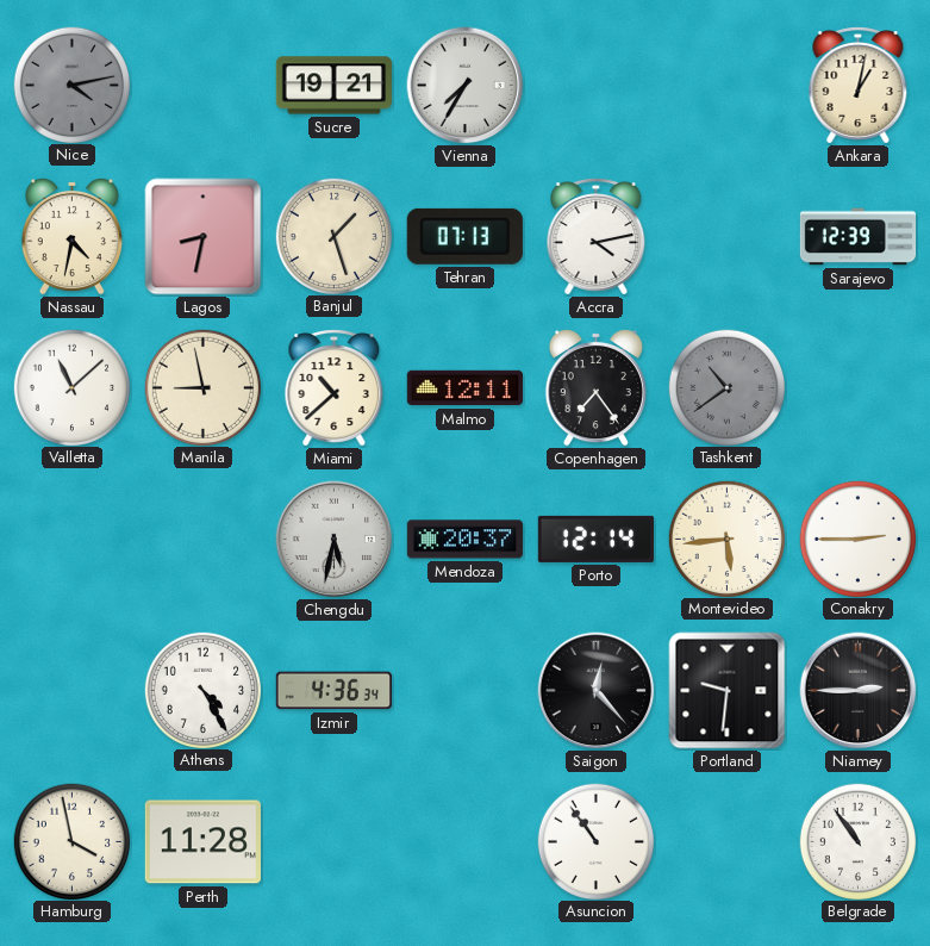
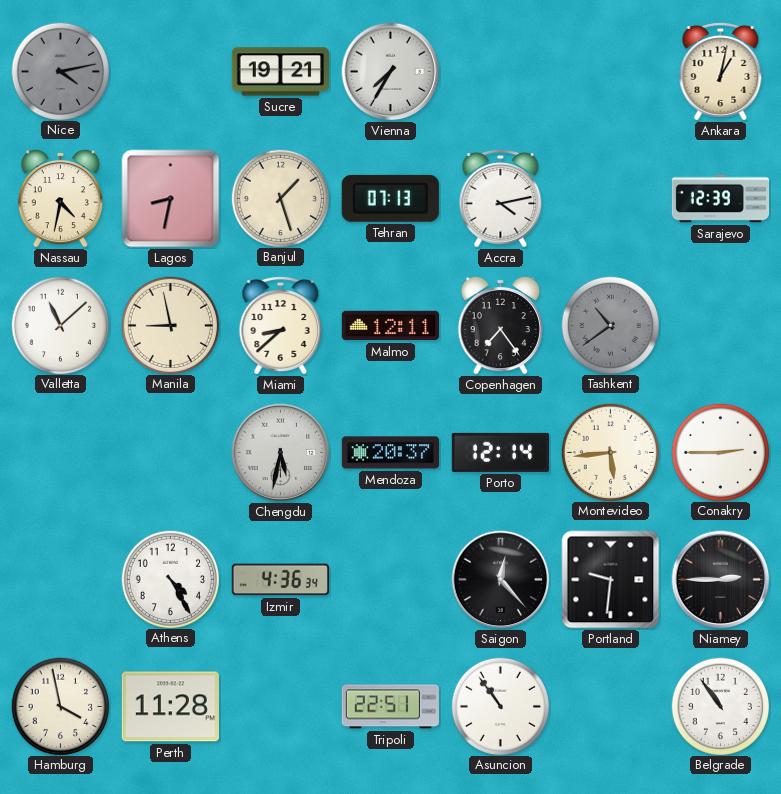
Miami: 10:38 -> 8:38 (281, 326)
Tripoli: none -> 22:51 (390, 707)
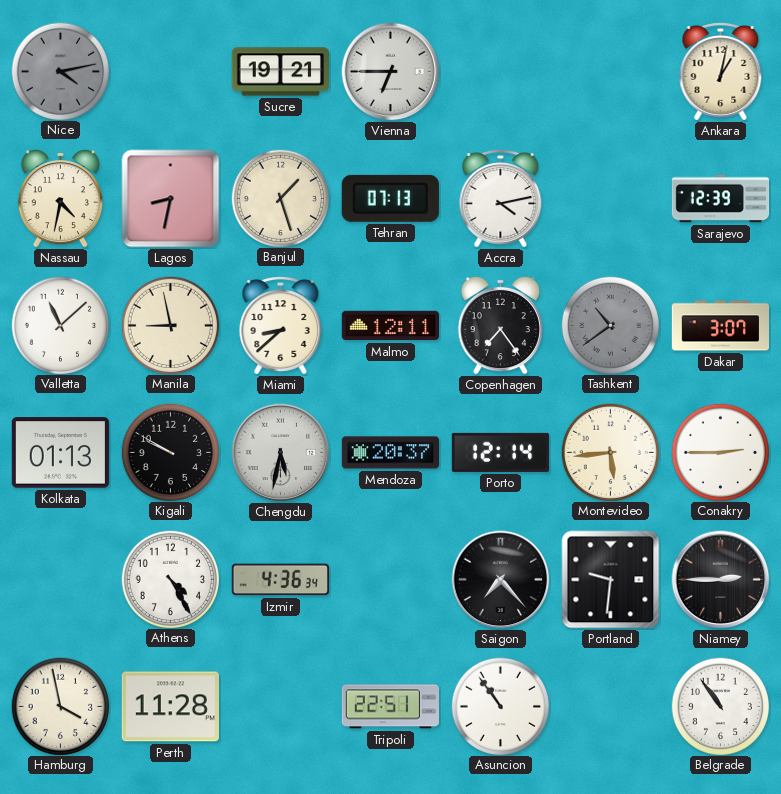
Vienna: 7:35 -> 6:45 (391, 72)
Dakar: none -> 3:07 (720, 326)
Kolkata: none -> 01:13 (60, 453)
Kigali: none -> 9:50 (170, 452)
Saigon: 12:23 -> 7:23 (501, 580)
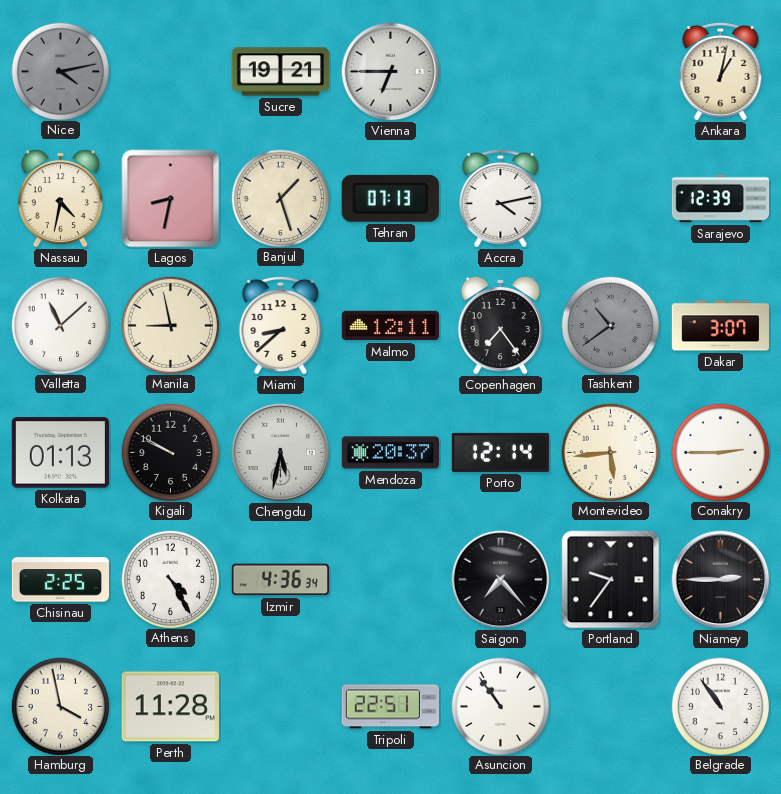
Chisinau: none -> 2:25 (60, 580)
Portland: 9:31 -> 9:36 (611, 580)
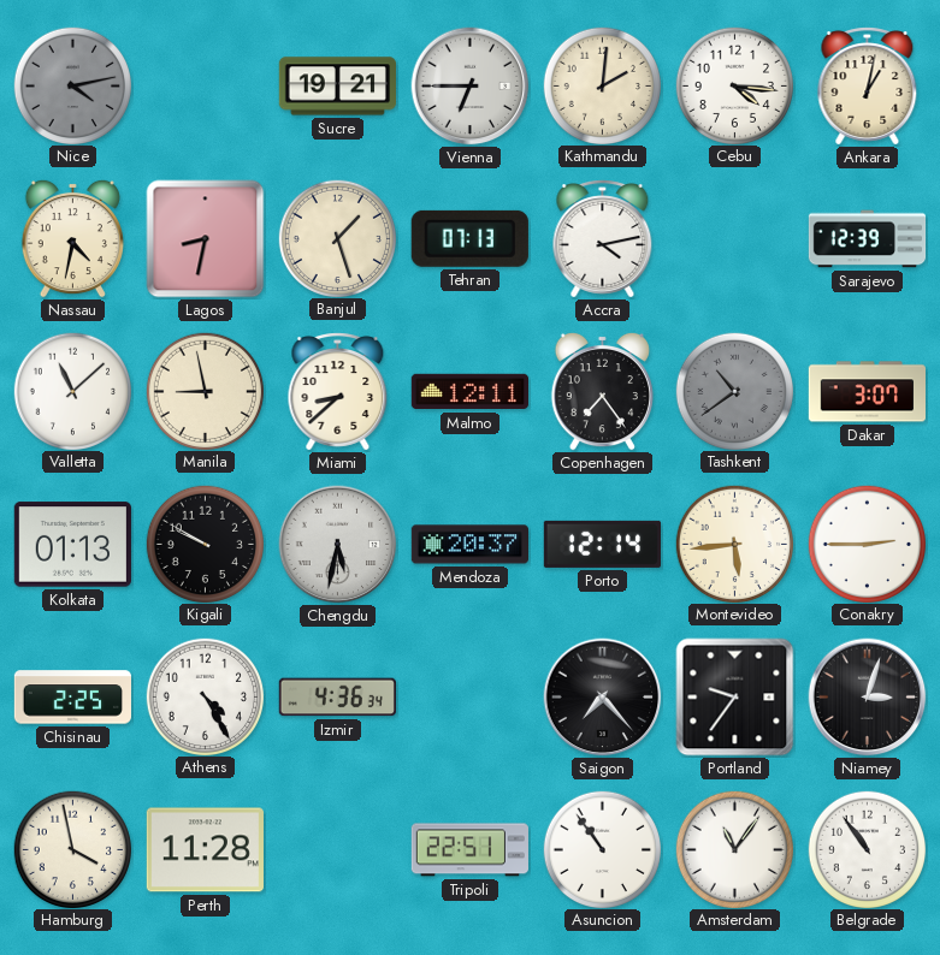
Kathmandu: none -> 2:01 (602, 85)
Cebu: none -> 4:16 (734, 85)
Niamey: 2:45 -> 3:03 (868, 698)
Amsterdam: none -> 11:06 (734, 849)
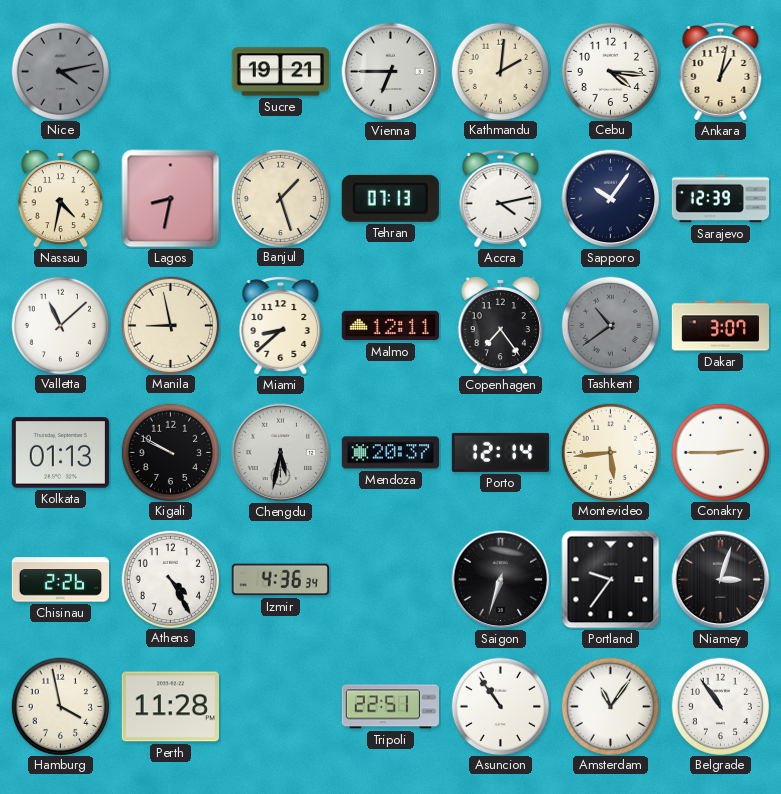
Sapporo: none -> 10:06 (611, 199)
Chisinau: 2:25 -> 2:26 (60, 580)
Saigon: 7:23 -> 6:33 (501, 580)
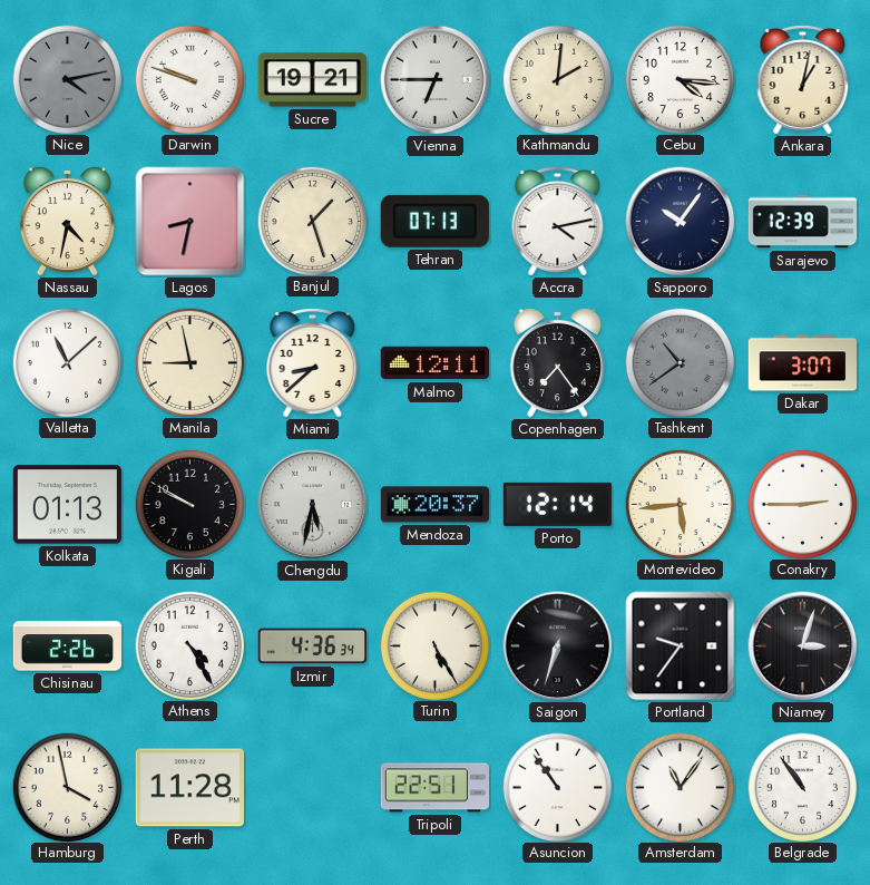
Darwin: none -> 9:48 (189, 79)
Turin: none -> 5:25 (434, 645)
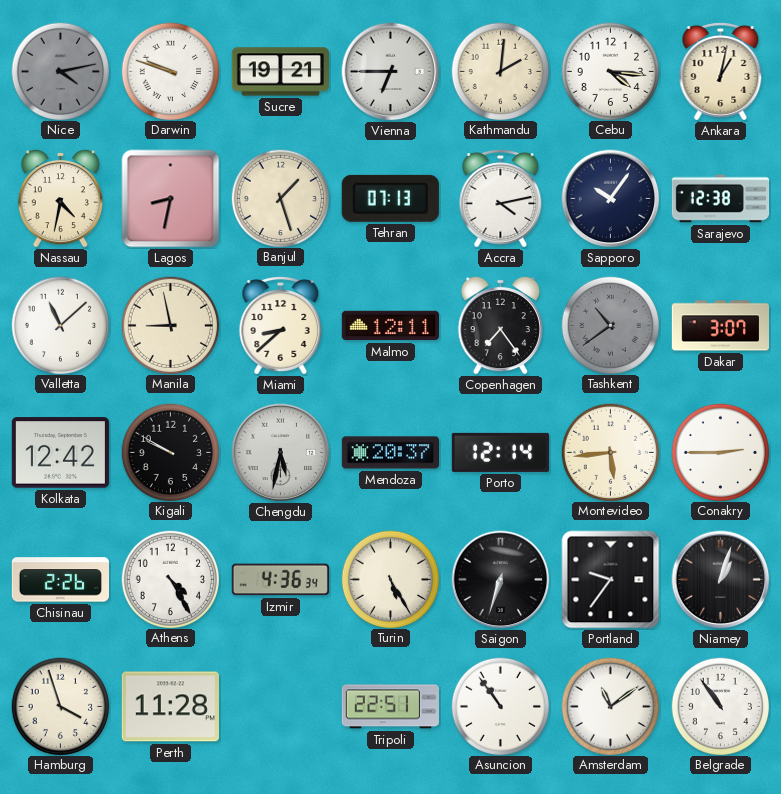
Sarajevo: 12:39 -> 12:38 (721, 199)
Kolkata: 01:13 -> 12:42 (60, 453)
Niamey: 3:03 -> 1:03 (721, 580)
Hamburg: 3:58 -> 3:57 (60, 706)
Amsterdam: 11:06 -> 11:09 (610, 706)
